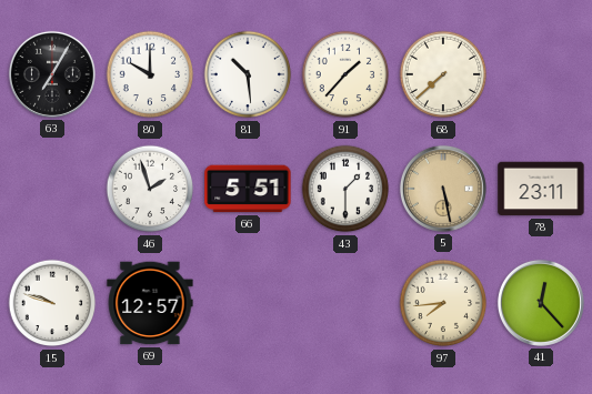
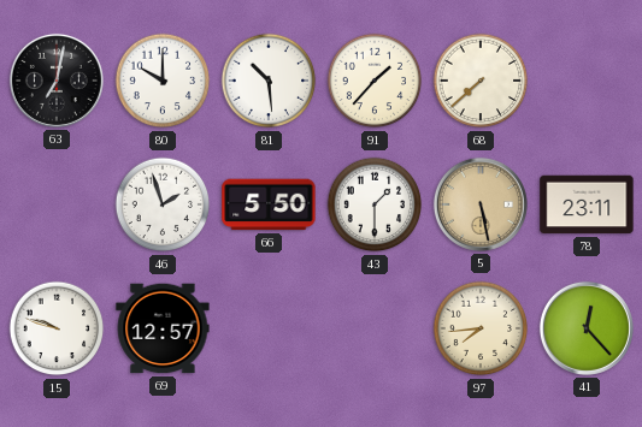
63: 7:05 -> 7:02 (57, 81)
66: 5:51 -> 5:50 (269, 204)
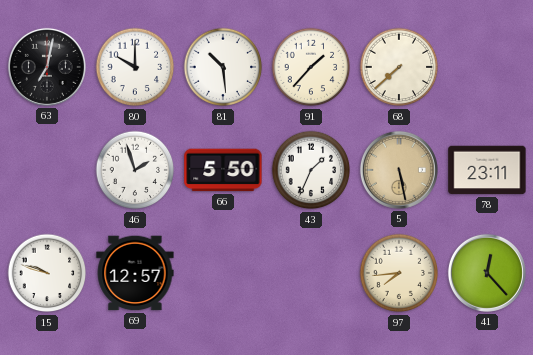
43: 1:30 -> 1:34 (311, 170)
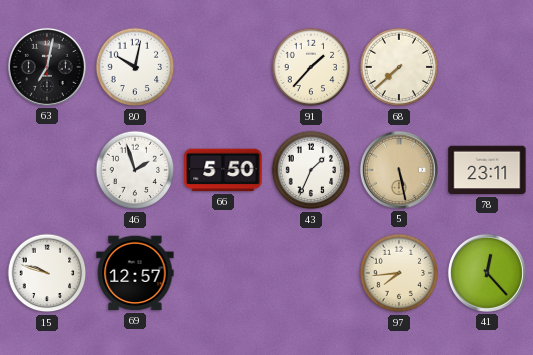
80: 10:00 -> 10:02 (135, 67)
81: 10:29 -> none (223, 67)
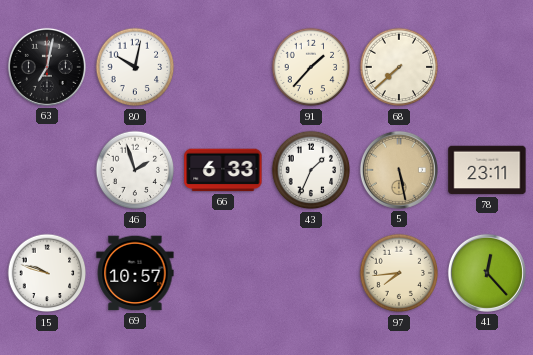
66: 5:50 -> 6:33 (223, 170)
69: 12:57 -> 10:57 (135, 273)
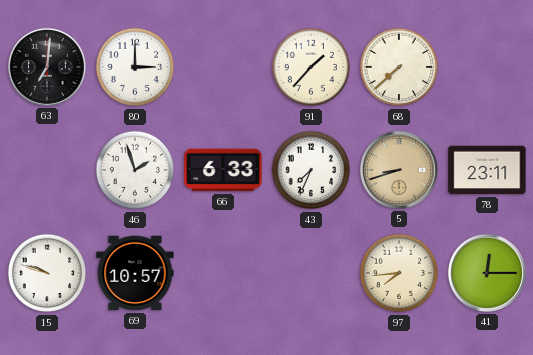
63: 7:02 -> 7:01 (47, 67)
80: 10:02 -> 3:00 (135, 67)
43: 1:34 -> 7:34 (311, 170)
5: 5:28 -> 8:42 (399, 170)
41: 12:23 -> 12:15 (487, 273)
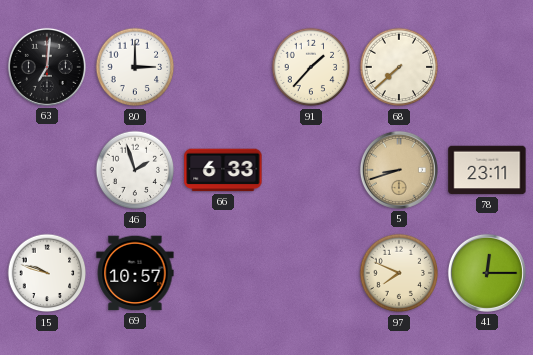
43: 7:34 -> none (311, 170)
97: 7:44 -> 7:49 (399, 273)
